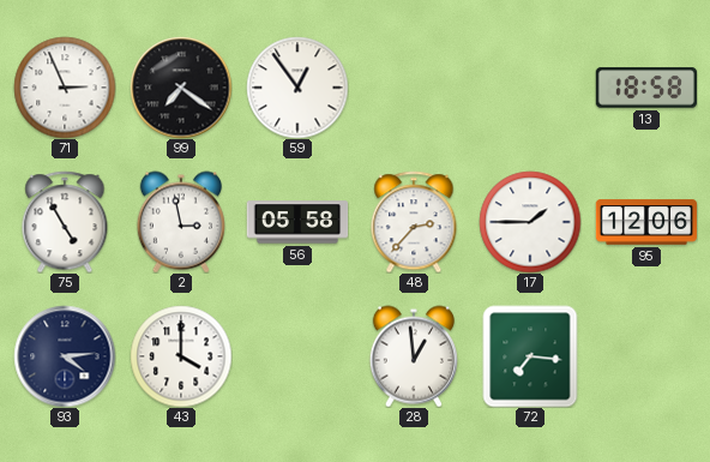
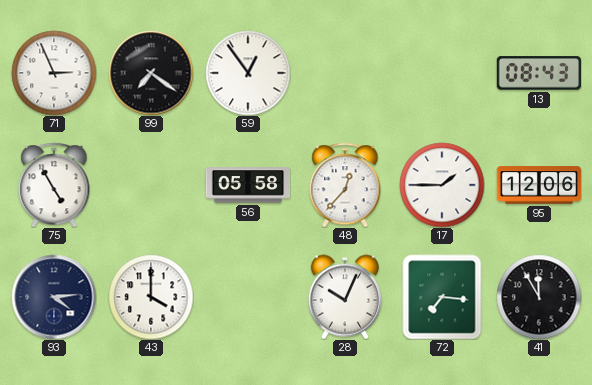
13: 18:58 -> 08:43 (538, 73)
2: 2:58 -> none (180, 222)
48: 2:37 -> 12:37 (345, 185)
28: 12:59 -> 10:04 (344, 297)
41: none -> 11:55 (539, 297)
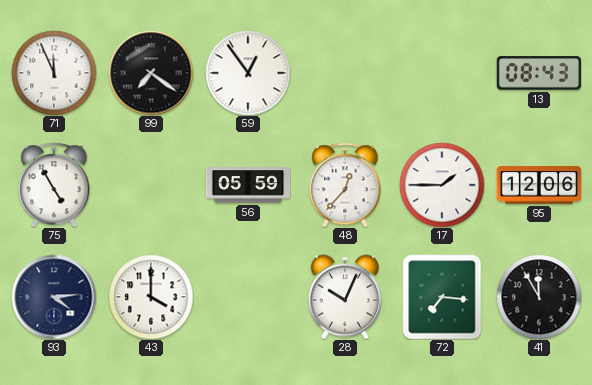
71: 2:56 -> 11:56 (54, 73)
56: 05:58 -> 05:59 (248, 185)
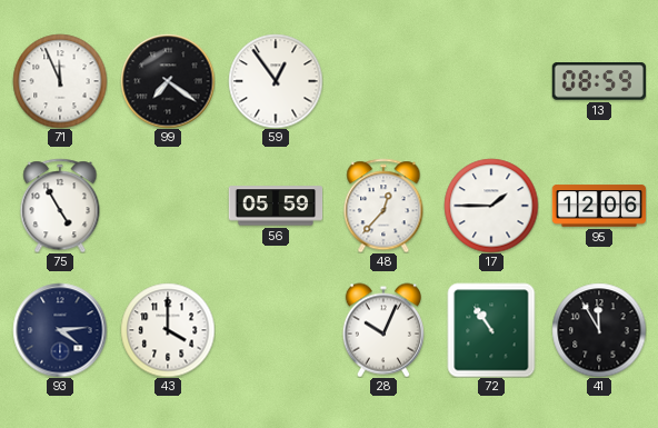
13: 08:43 -> 08:59 (598, 81)
72: 7:16 -> 10:54 (491, 330)
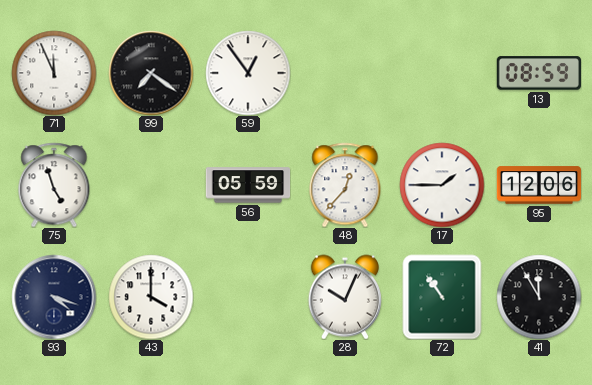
75: 4:55 -> 4:57 (54, 185)
93: 4:14 -> 4:18 (54, 297)
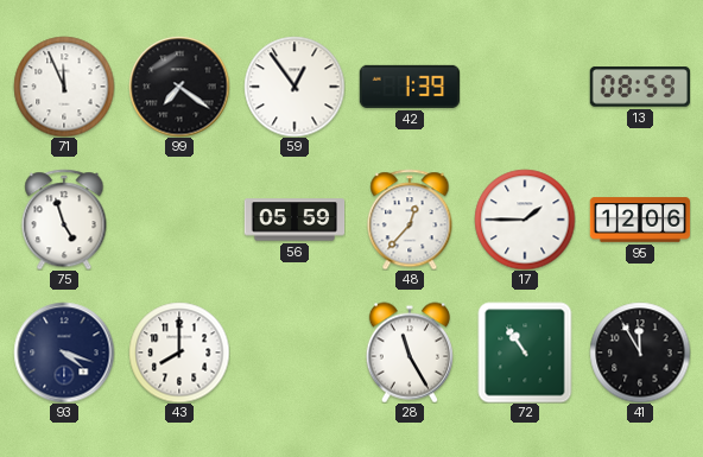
42: none -> 1:39 (408, 87)
43: 4:00 -> 8:00 (179, 353)
28: 10:04 -> 11:25 (408, 353)
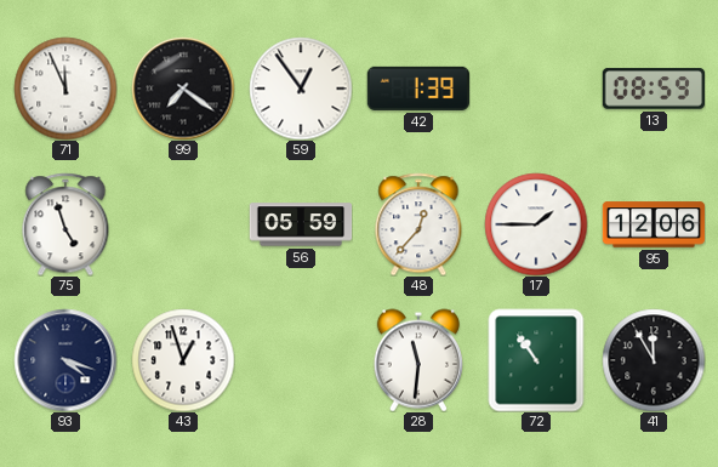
43: 8:00 -> 12:57 (183, 360)
28: 11:25 -> 11:31 (417, 360)
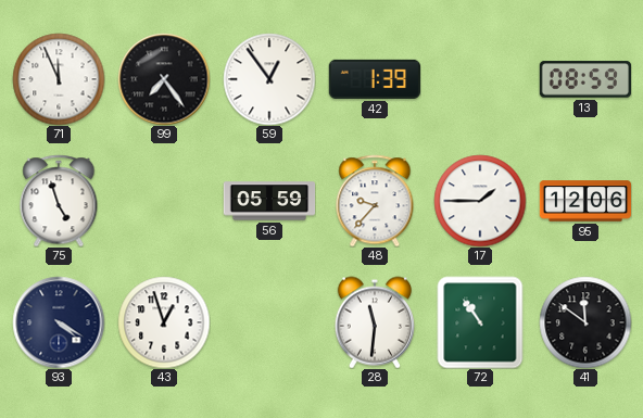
99: 7:21 -> 7:24 (164, 79)
48: 12:37 -> 9:37 (375, 201)
93: 4:18 -> 4:20 (59, 322)
41: 11:55 -> 11:51 (585, 322)
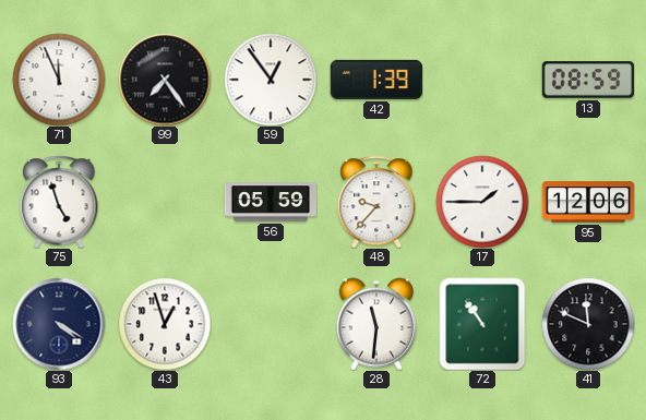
41: 11:51 -> 11:49 (588, 324)
